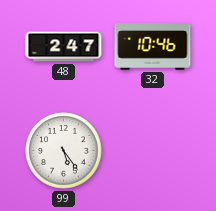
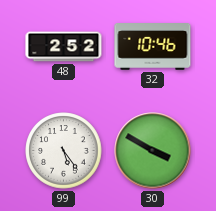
48: 2:47 -> 2:52 (64, 47)
30: none -> 3:50 (153, 151)
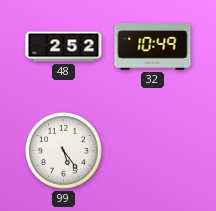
32: 10:46 -> 10:49 (153, 47)
30: 3:50 -> none (153, 151)
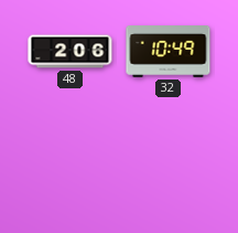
48: 2:52 -> 2:06 (71, 52)
99: 5:24 -> none (64, 151)
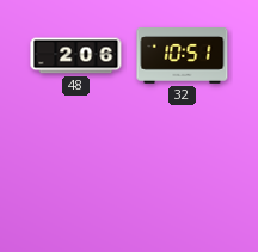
32: 10:49 -> 10:51 (183, 56)
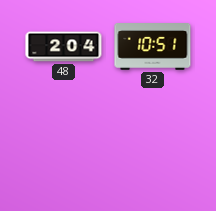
48: 2:06 -> 2:04 (64, 47)
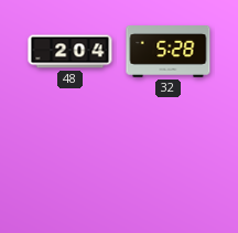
32: 10:51 -> 5:28 (169, 52)
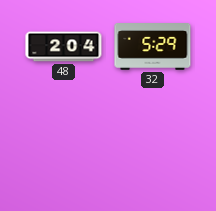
32: 5:28 -> 5:29 (153, 47)
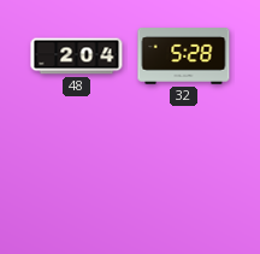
32: 5:29 -> 5:28 (184, 57)
